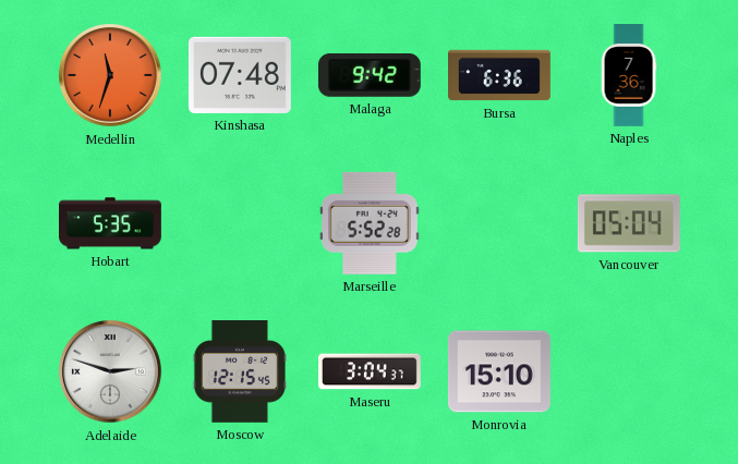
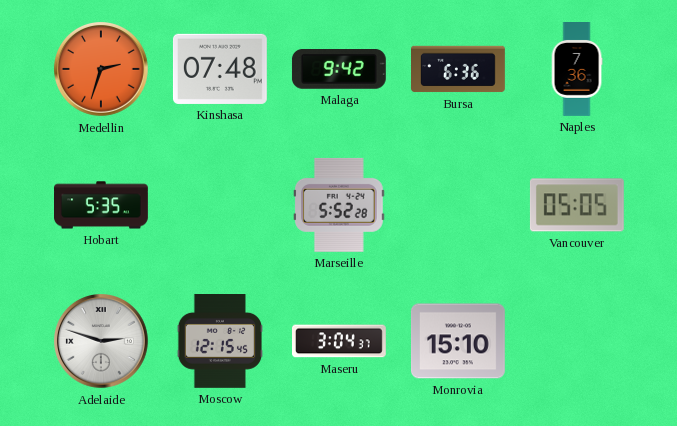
Medellin: 11:33 -> 2:33 (102, 70)
Vancouver: 05:04 -> 05:05 (577, 205)
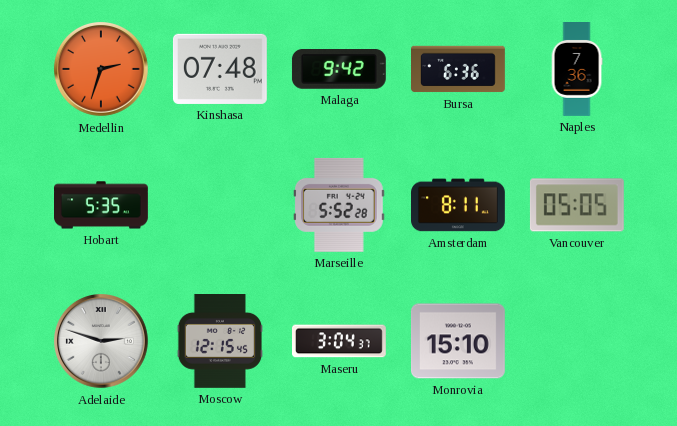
Amsterdam: none -> 8:11 (459, 205)
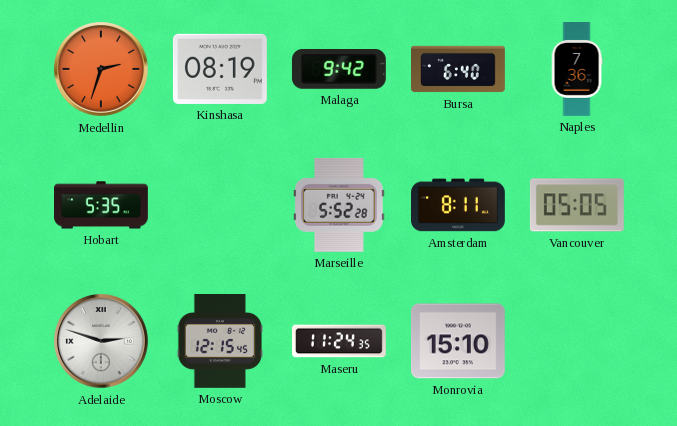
Kinshasa: 07:48 -> 08:19 (220, 69)
Bursa: 6:36 -> 6:40 (459, 69)
Maseru: 3:04 -> 11:24 (340, 341)
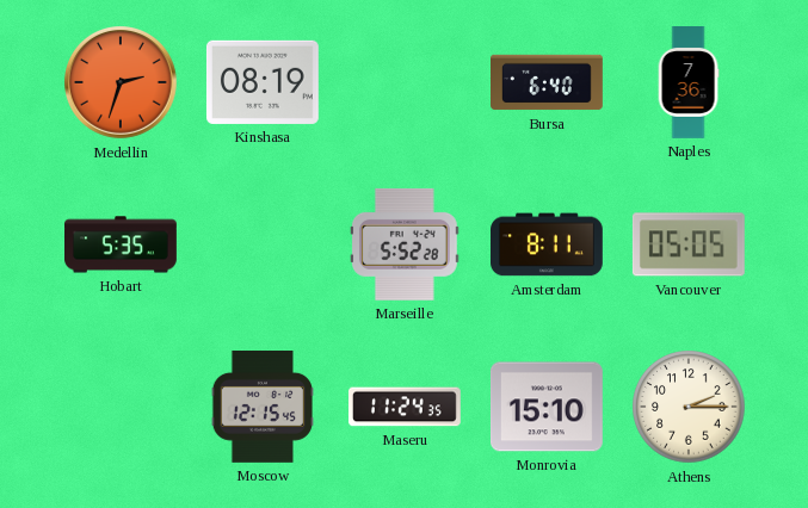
Malaga: 9:42 -> none (339, 70)
Adelaide: 2:48 -> none (102, 342)
Athens: none -> 2:15 (689, 407)
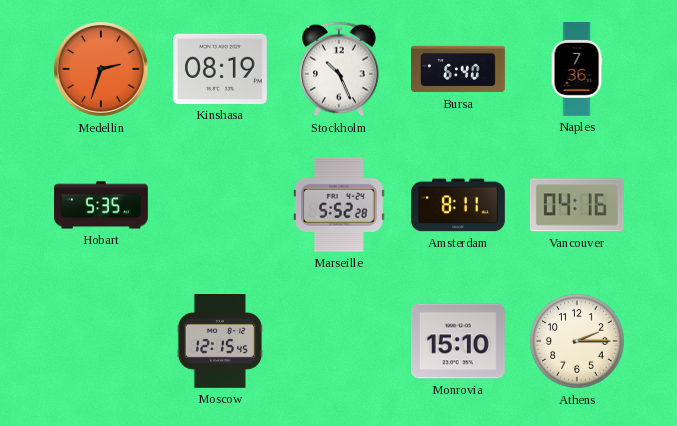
Stockholm: none -> 10:26 (339, 69)
Vancouver: 05:05 -> 04:16 (577, 205)
Maseru: 11:24 -> none (406, 407)
